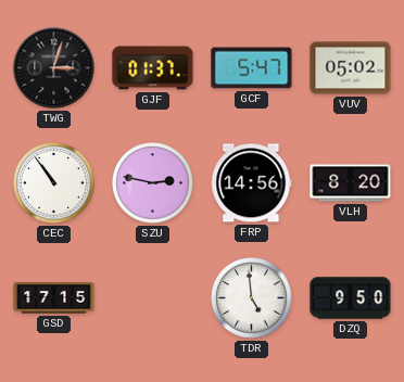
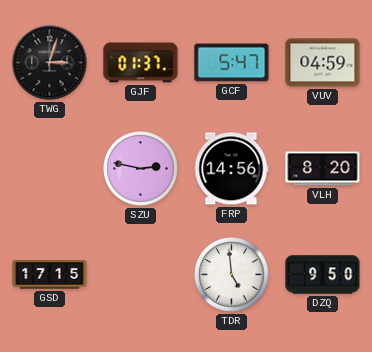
VUV: 05:02 -> 04:59 (323, 63)
CEC: 10:54 -> none (54, 183)
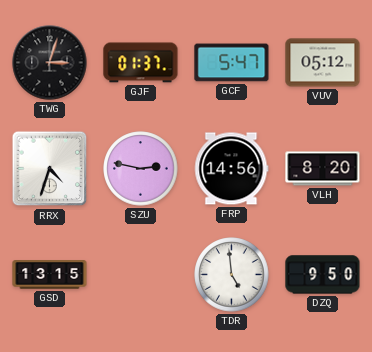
VUV: 04:59 -> 05:12 (323, 63)
RRX: none -> 4:33 (50, 169)
GSD: 17:15 -> 13:15 (50, 275)
